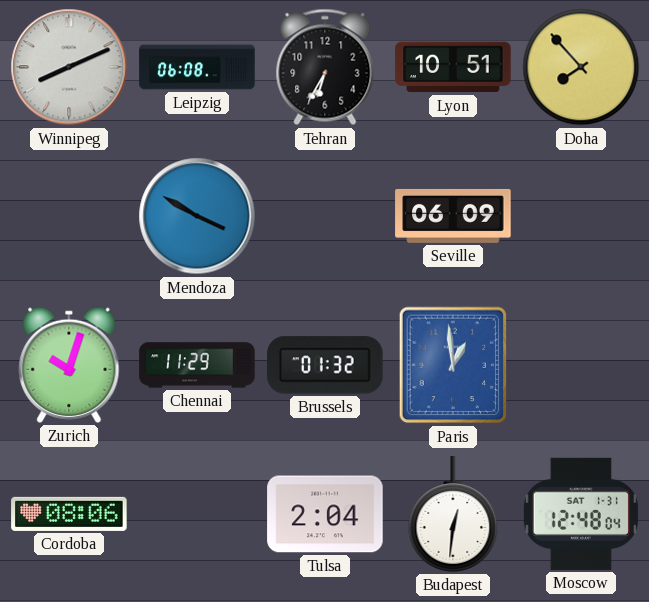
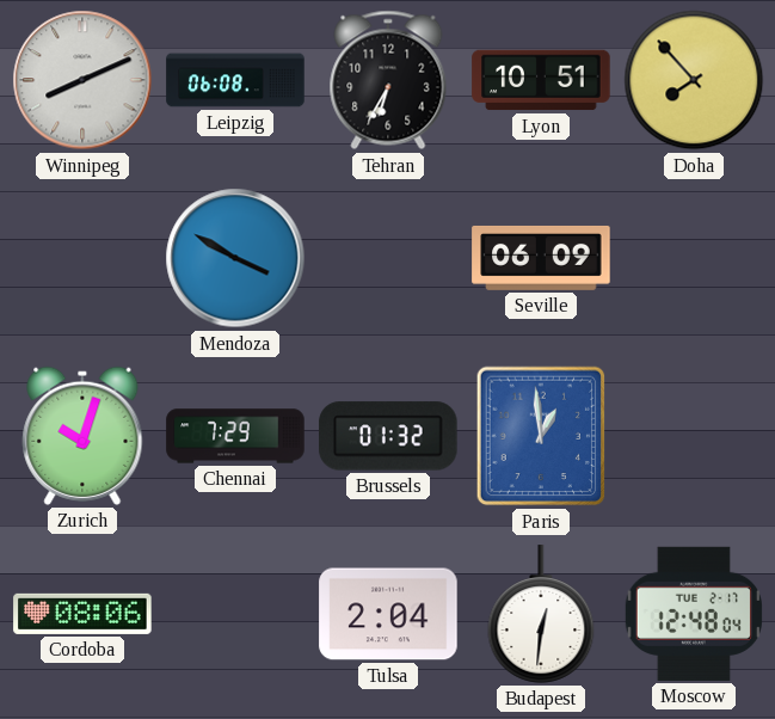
Chennai: 11:29 -> 7:29 (235, 436)
Moscow date: SAT 1-31 -> TUE 2-17 (694, 614)
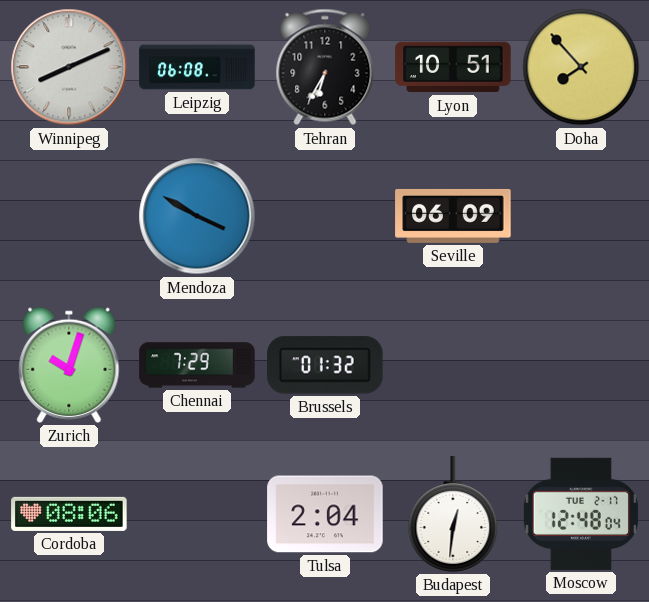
Paris: 12:59 -> none (541, 436)
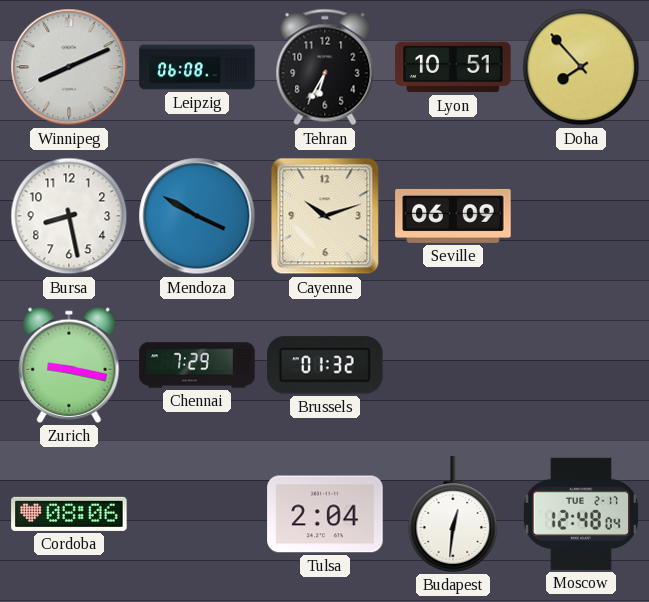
Bursa: none -> 8:28 (69, 216)
Cayenne: none -> 10:12 (325, 216)
Zurich: 10:03 -> 9:17 (69, 365)
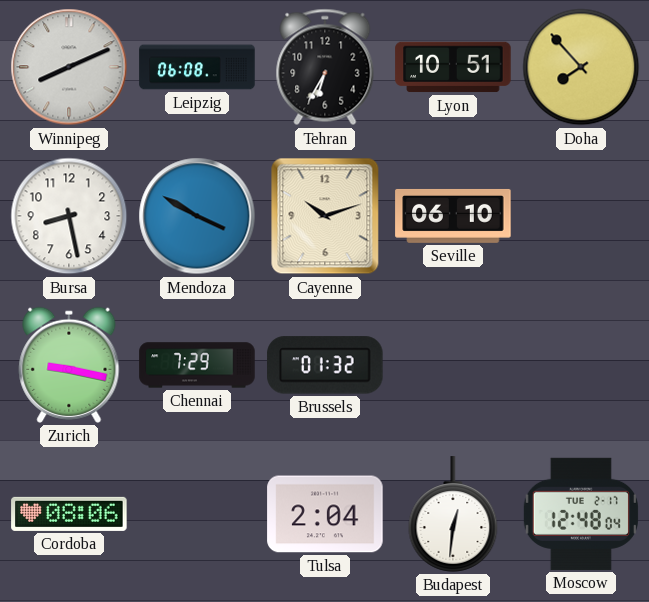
Seville: 06:09 -> 06:10 (453, 216)
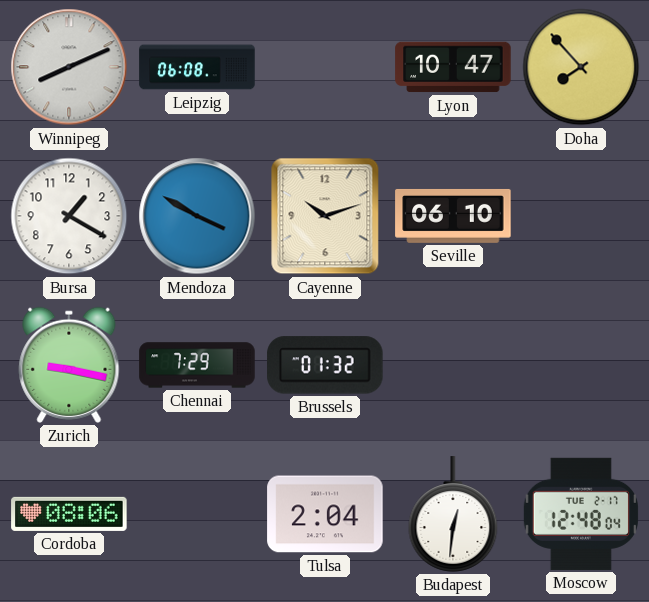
Tehran: 6:35 -> none (325, 67)
Lyon: 10:51 -> 10:47 (453, 67)
Bursa: 8:28 -> 1:20 (69, 216)
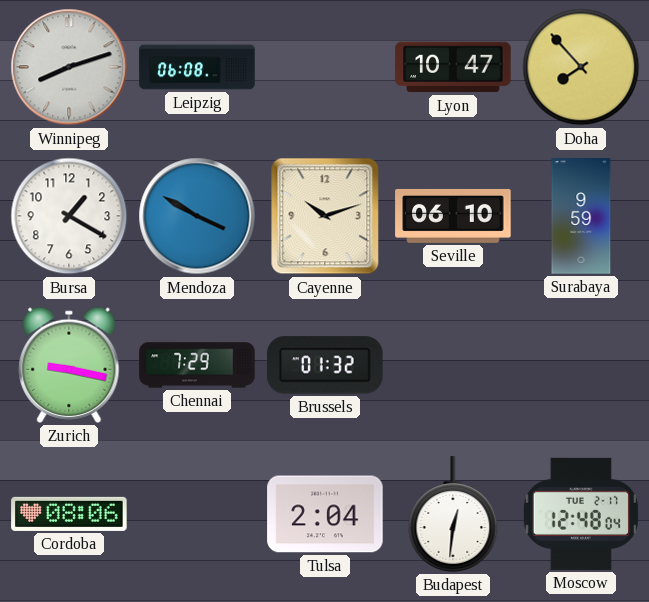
Winnipeg: 8:11 -> 8:12 (69, 67)
Surabaya: none -> 9:59 (581, 216)
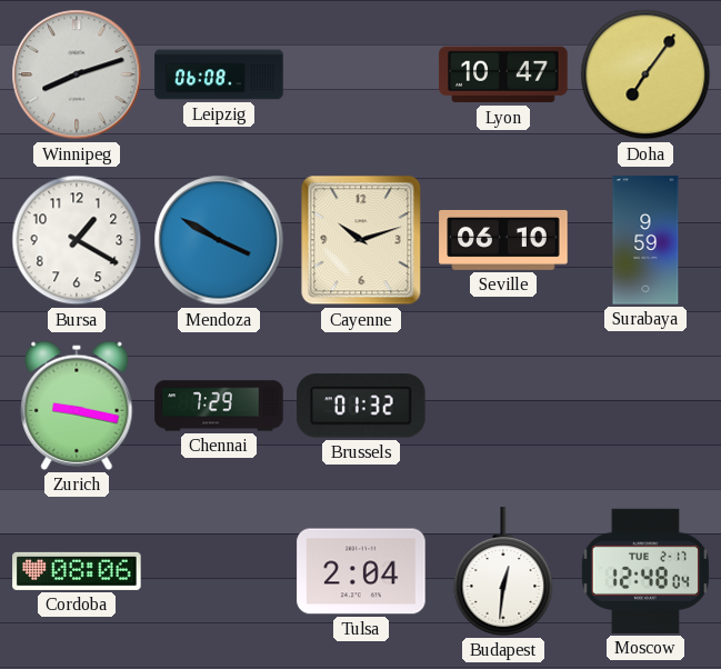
Doha: 7:53 -> 7:06 (645, 74)
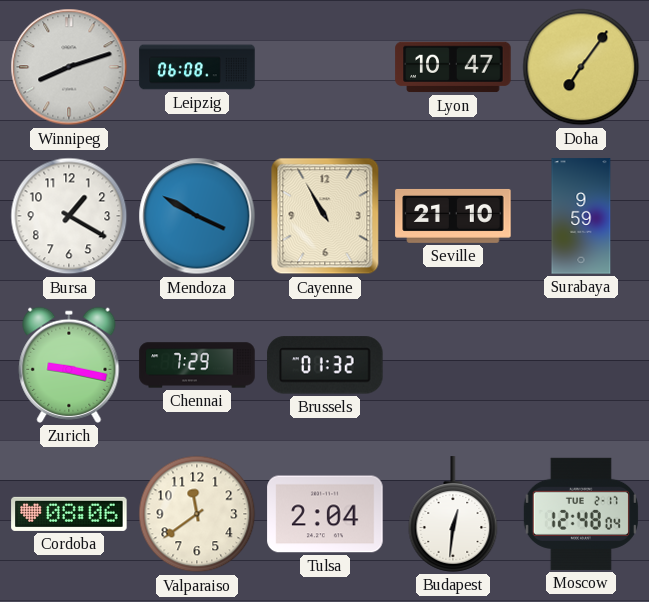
Cayenne: 10:12 -> 10:55 (325, 216)
Seville: 06:10 -> 21:10 (453, 216)
Valparaiso: none -> 11:39 (197, 514)
